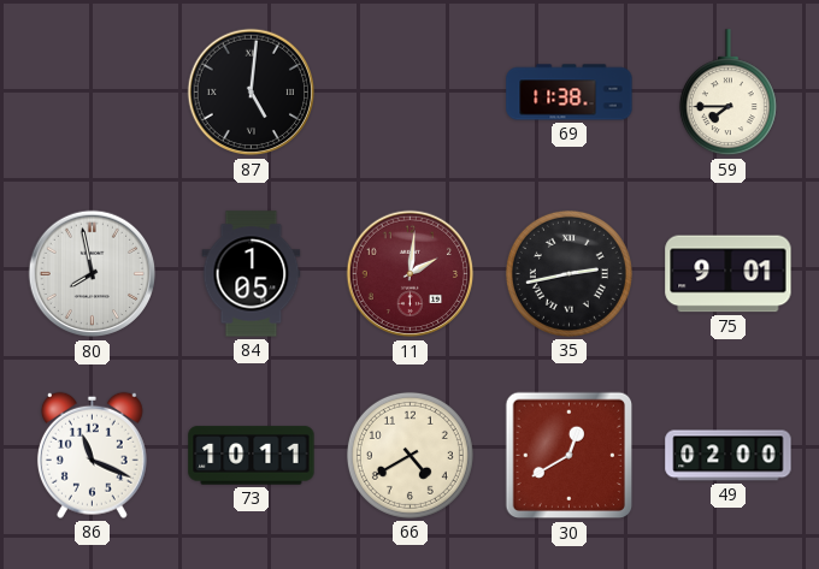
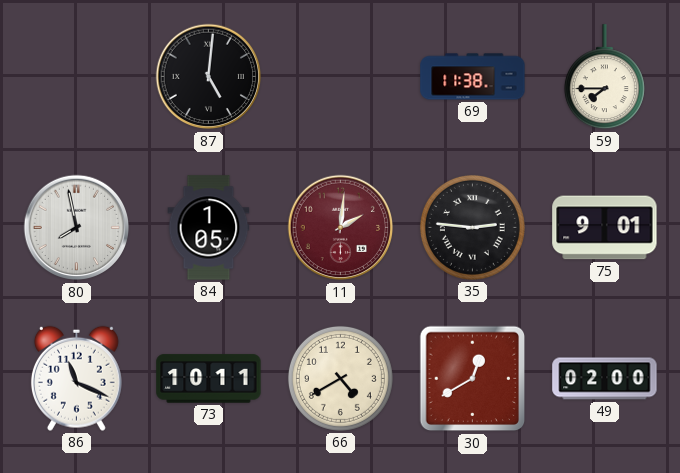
35: 2:43 -> 2:46 (472, 227)
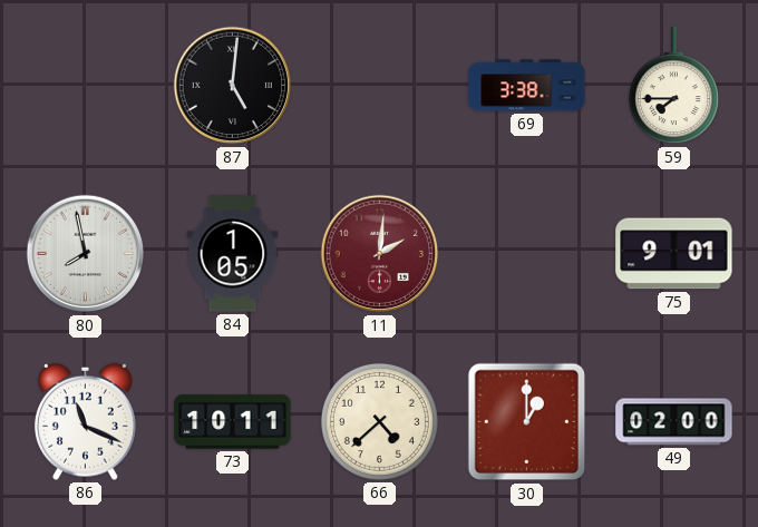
69: 11:38 -> 3:38 (527, 86)
35: 2:46 -> none (472, 227)
66: 4:40 -> 4:38 (379, 421)
30: 12:40 -> 1:00 (527, 422)
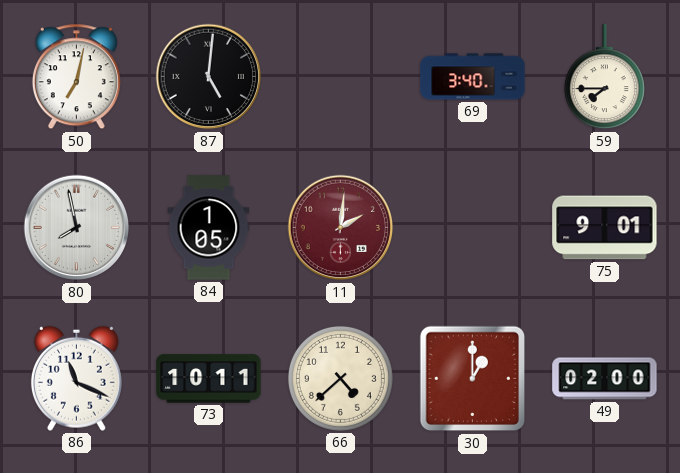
50: none -> 7:02 (76, 77)
69: 3:38 -> 3:40 (473, 77)
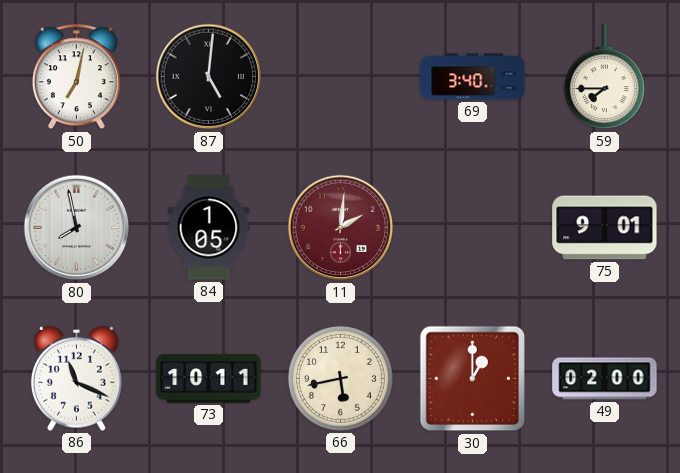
66: 4:38 -> 5:43 (340, 378)
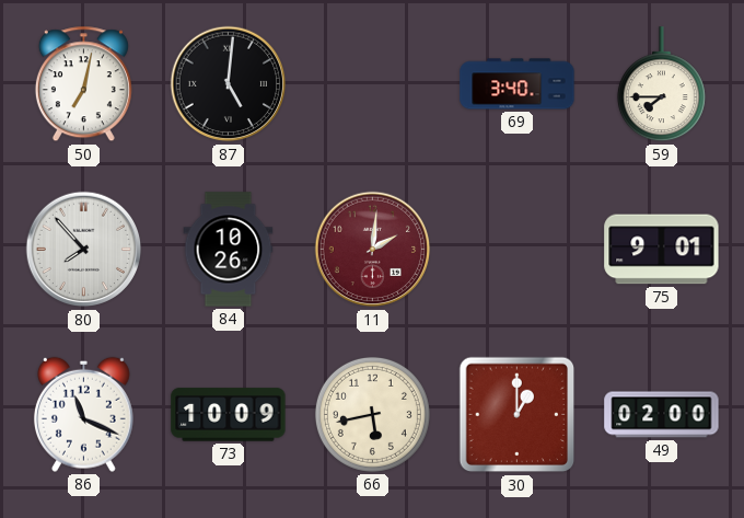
80: 7:58 -> 7:53 (84, 250)
84: 1:05 -> 10:26 (229, 250)
73: 10:11 -> 10:09 (229, 415)
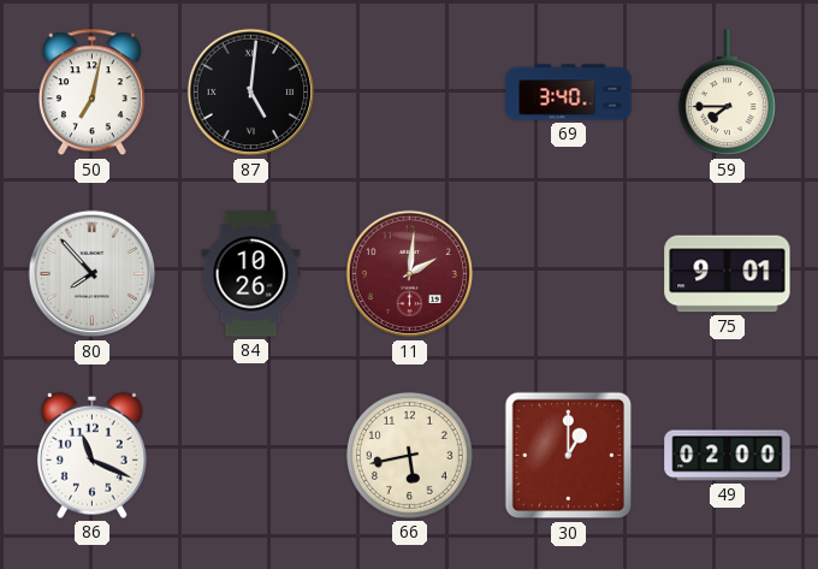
73: 10:09 -> none (229, 415)
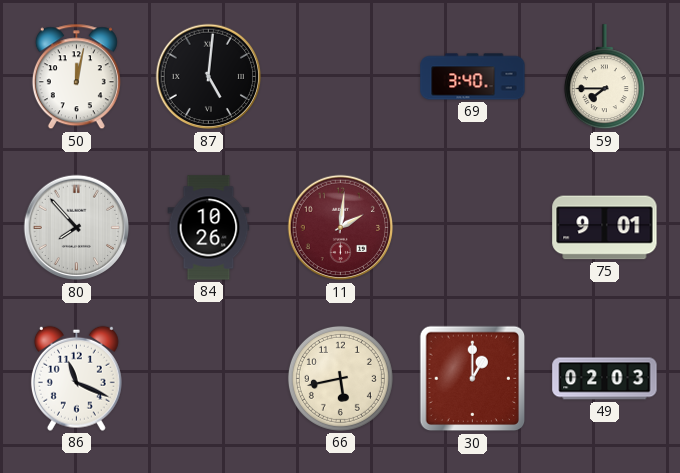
50: 7:02 -> 12:02 (76, 77)
49: 02:00 -> 02:03 (605, 379)
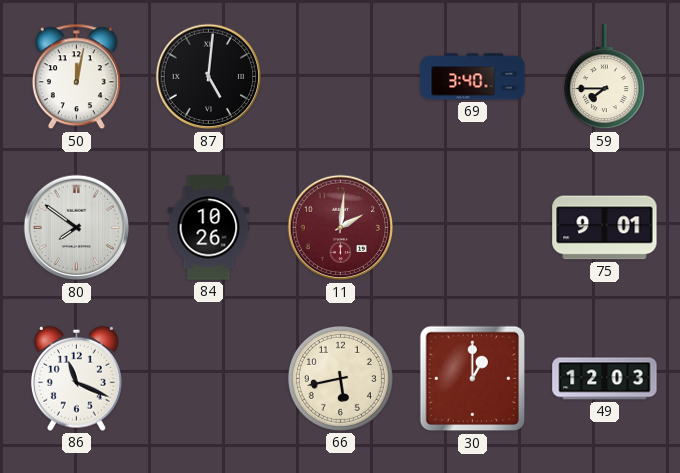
80: 7:53 -> 7:51 (77, 228)
49: 02:03 -> 12:03 (605, 379)
